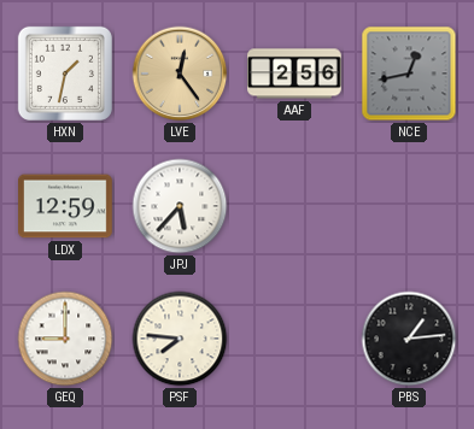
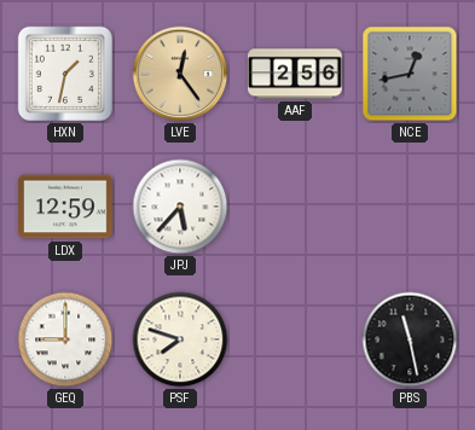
PSF: 7:46 -> 7:48 (180, 339)
PBS: 1:14 -> 11:28 (410, 339)
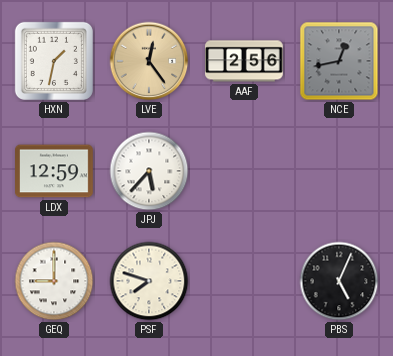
PBS: 11:28 -> 5:04 (339, 281)
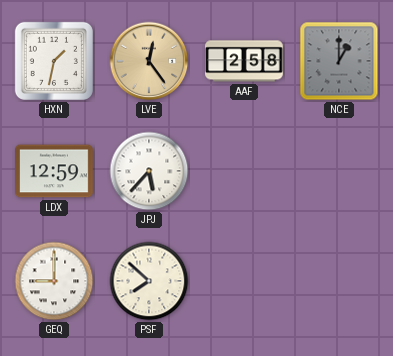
AAF: 2:56 -> 2:58 (244, 61)
NCE: 12:43 -> 1:00 (339, 61)
PSF: 7:48 -> 7:52 (149, 281)
PBS: 5:04 -> none (339, 281)
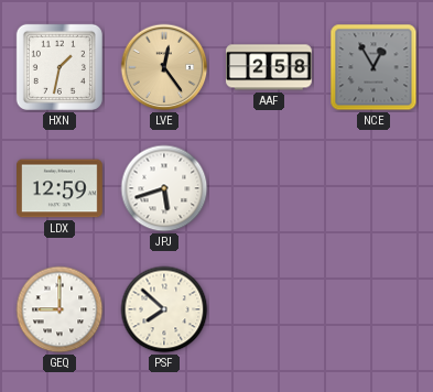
NCE: 1:00 -> 12:55 (374, 67)
JPJ: 5:37 -> 5:42 (164, 188)
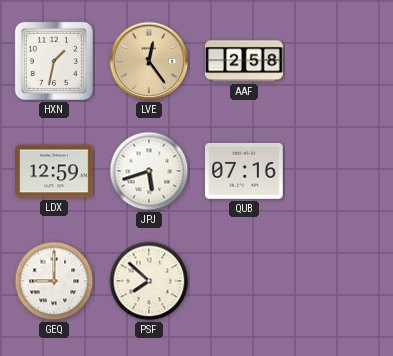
NCE: 12:55 -> none (374, 67)
QUB: none -> 07:16 (245, 171)
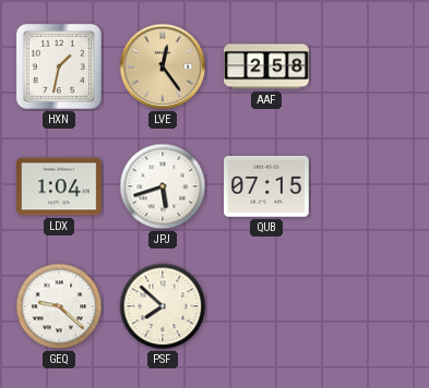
LDX: 12:59 -> 1:04 (60, 186)
QUB: 07:16 -> 07:15 (267, 186)
GEQ: 9:00 -> 9:22 (59, 306)
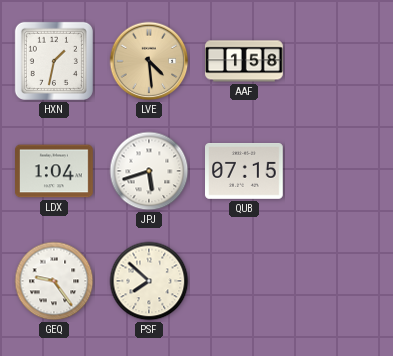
LVE: 12:24 -> 4:29 (149, 61)
AAF: 2:58 -> 1:58 (244, 61)
GEQ: 9:22 -> 9:24 (54, 281)
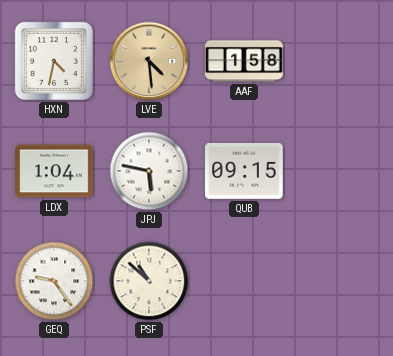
HXN: 1:32 -> 4:32 (54, 61)
JPJ: 5:42 -> 5:47 (149, 171)
QUB: 07:15 -> 09:15 (245, 171)
PSF: 7:52 -> 10:52 (149, 281)
